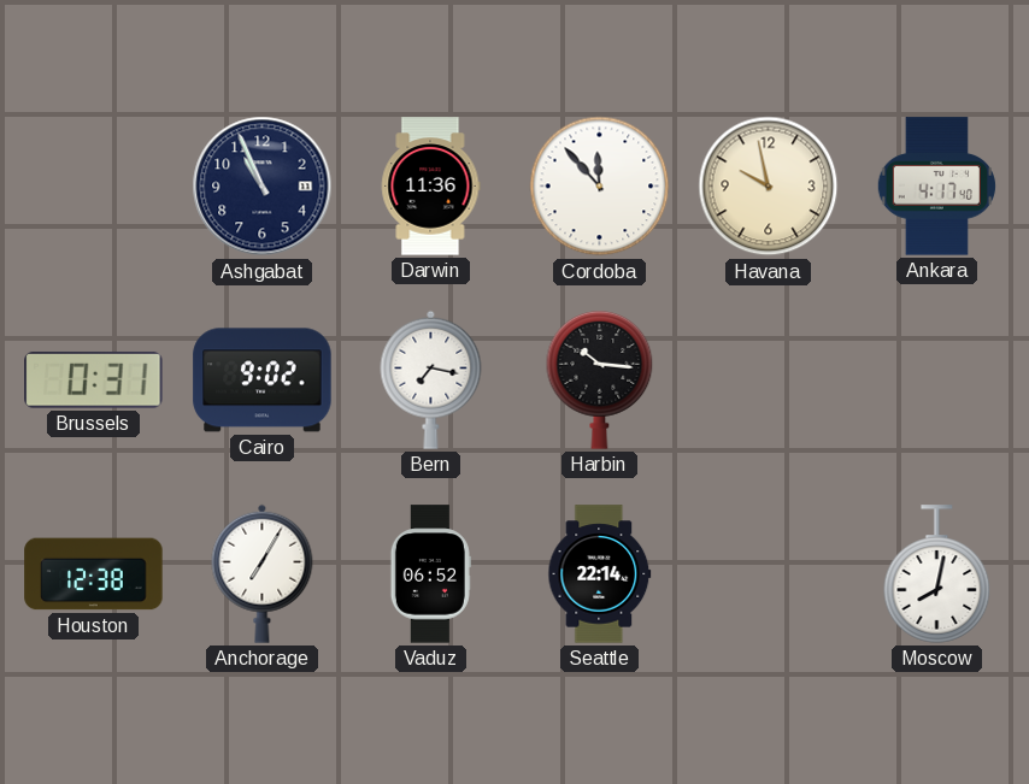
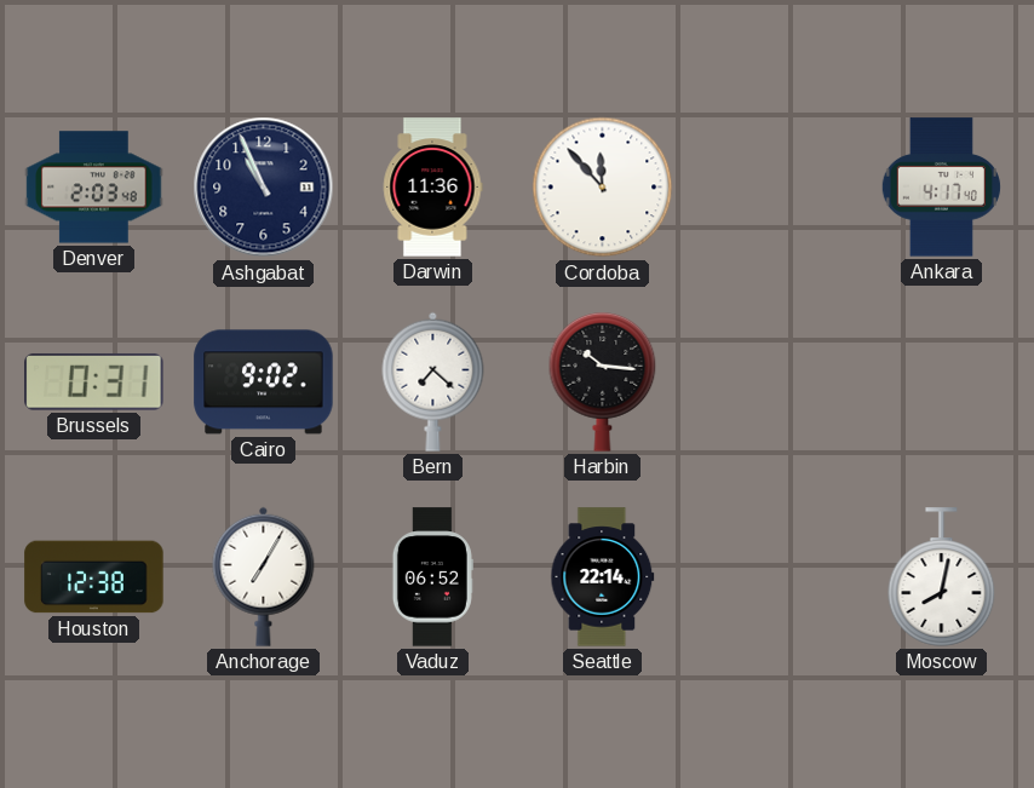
Denver: none -> 2:03 (94, 188)
Havana: 9:58 -> none (769, 187)
Bern: 7:17 -> 7:22 (433, 381)
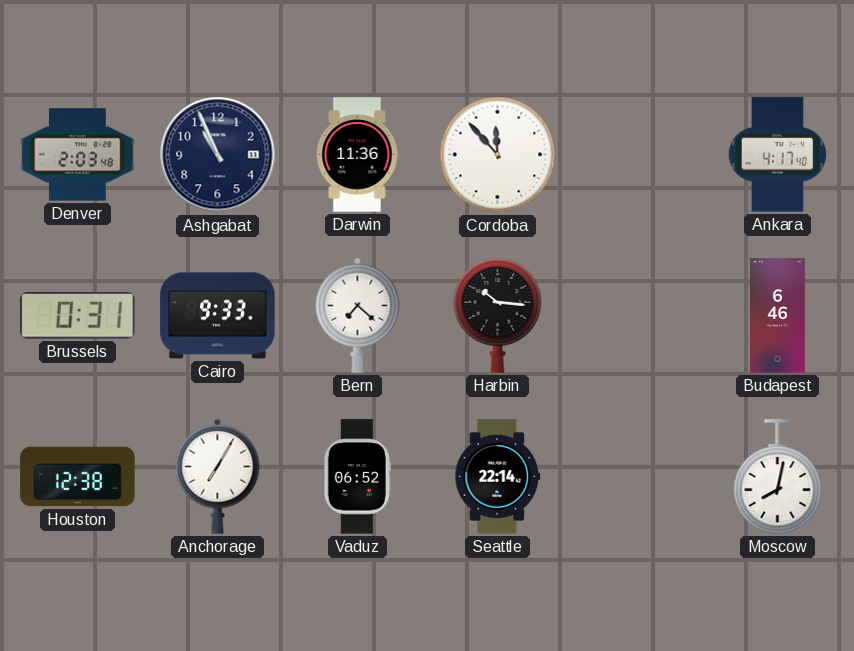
Cairo: 9:02 -> 9:33 (218, 316)
Budapest: none -> 6:46 (777, 316)
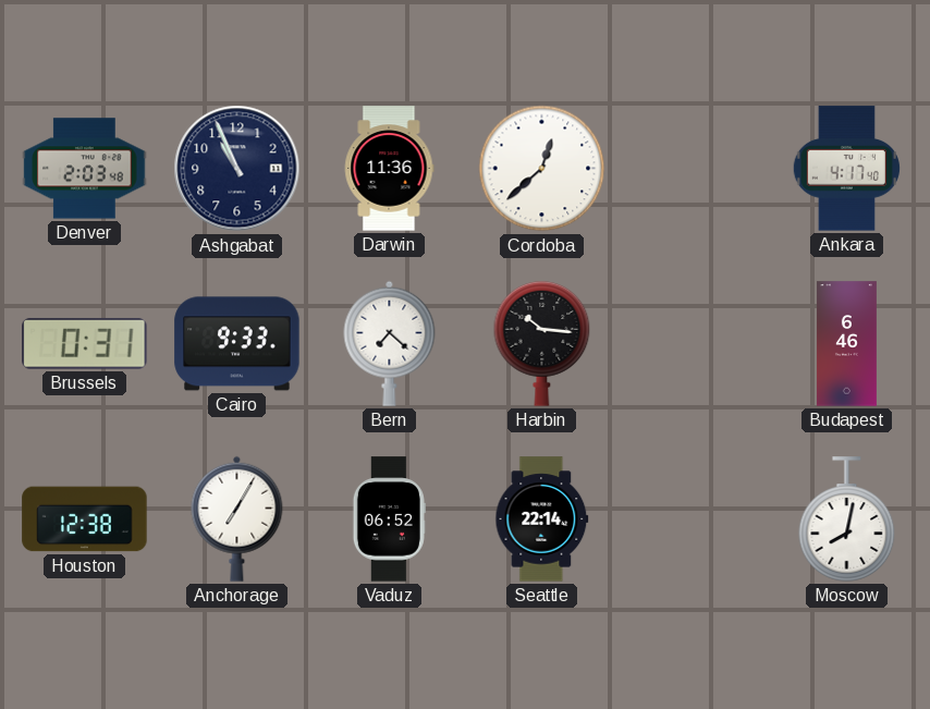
Cordoba: 11:53 -> 12:38 (542, 169)
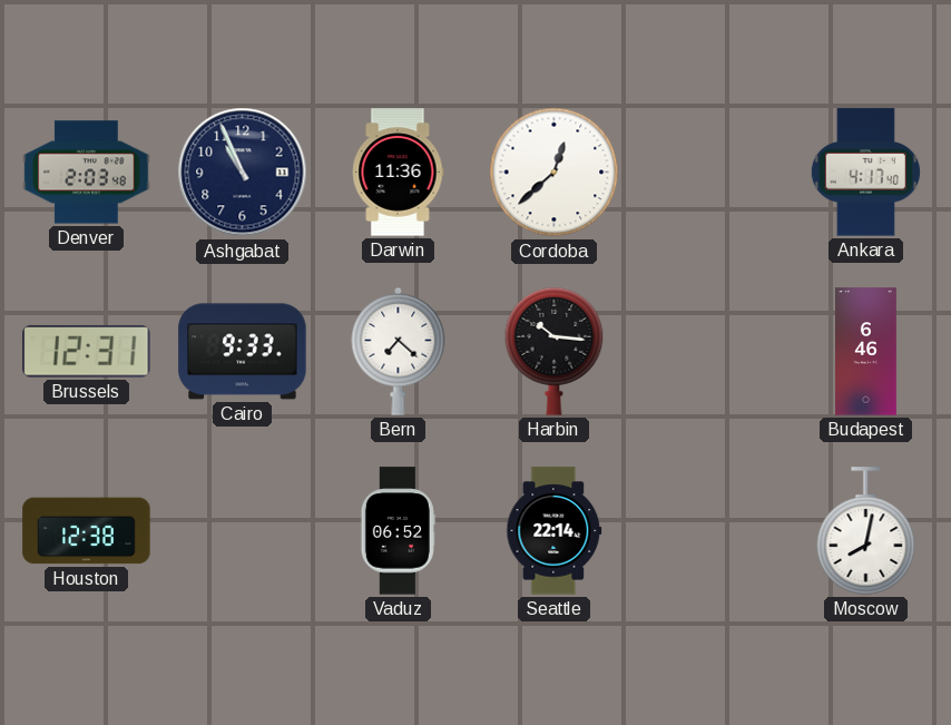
Brussels: 0:31 -> 12:31 (87, 351)
Anchorage: 7:05 -> none (237, 518)
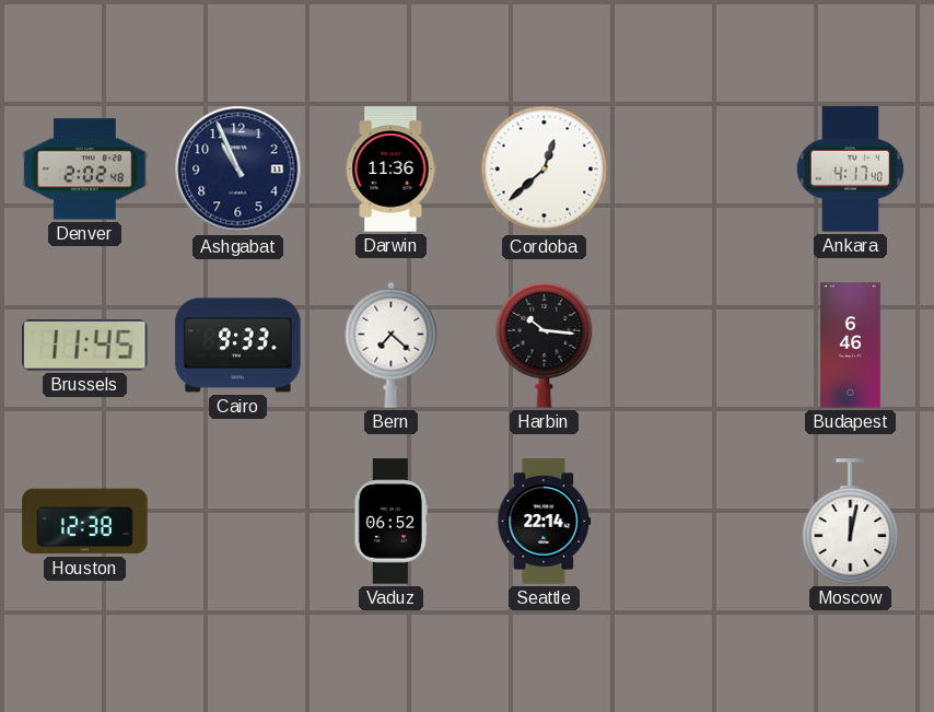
Denver: 2:03 -> 2:02 (85, 170)
Brussels: 12:31 -> 11:45 (85, 345)
Moscow: 8:02 -> 12:02 (851, 522)
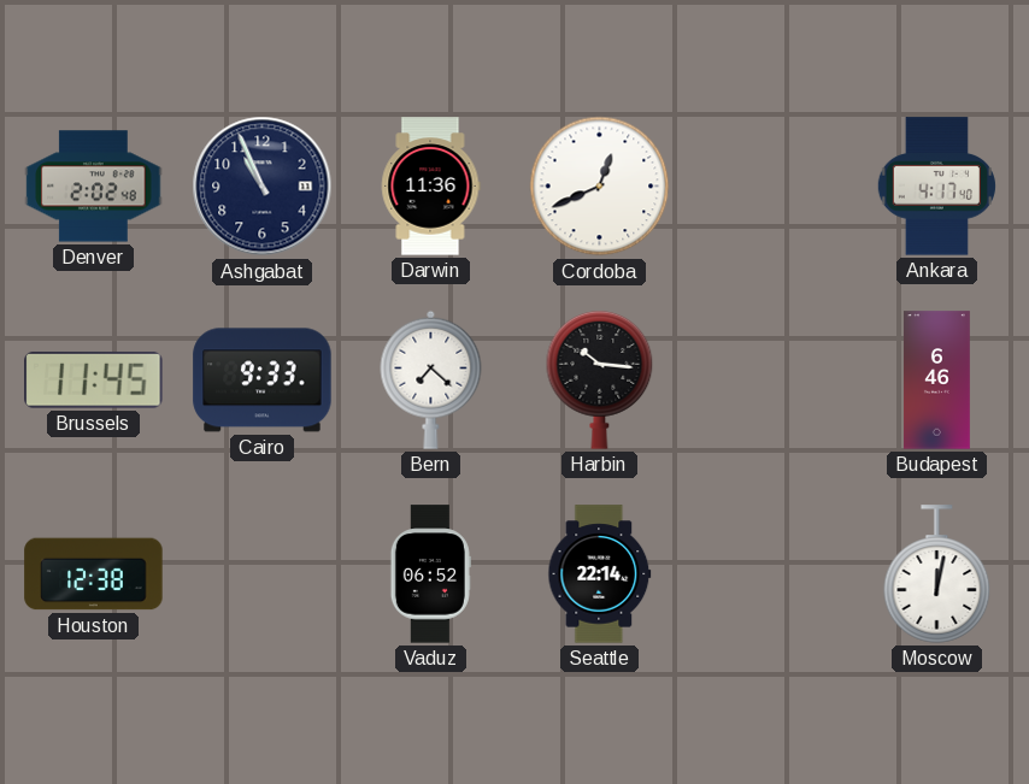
Cordoba: 12:38 -> 12:41 (600, 187)
